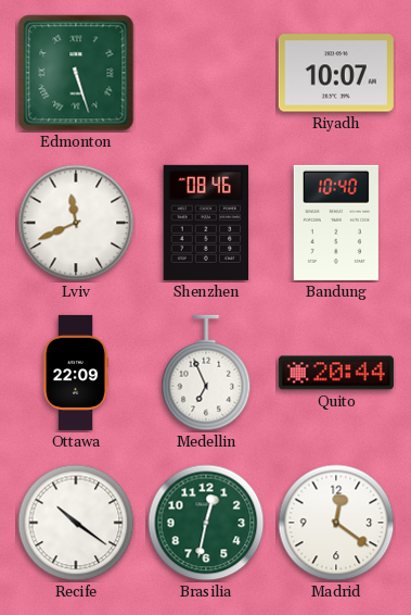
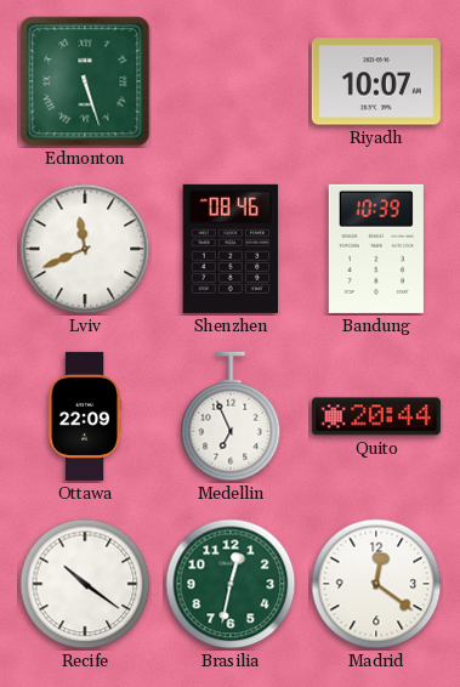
Bandung: 10:40 -> 10:39 (376, 249)
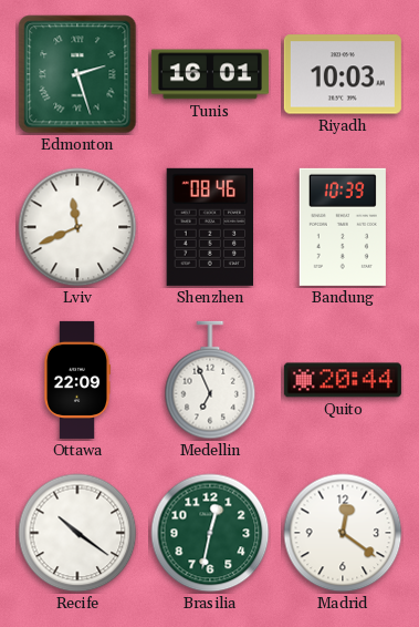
Edmonton: 5:27 -> 2:27 (77, 74)
Tunis: none -> 16:01 (210, 74)
Riyadh: 10:07 -> 10:03 (343, 74)
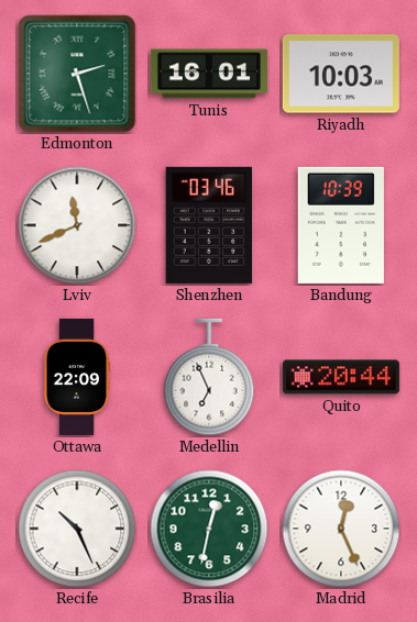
Shenzhen: 08:46 -> 03:46 (208, 225)
Recife: 10:21 -> 10:26 (77, 529)
Madrid: 12:21 -> 12:26 (341, 529)
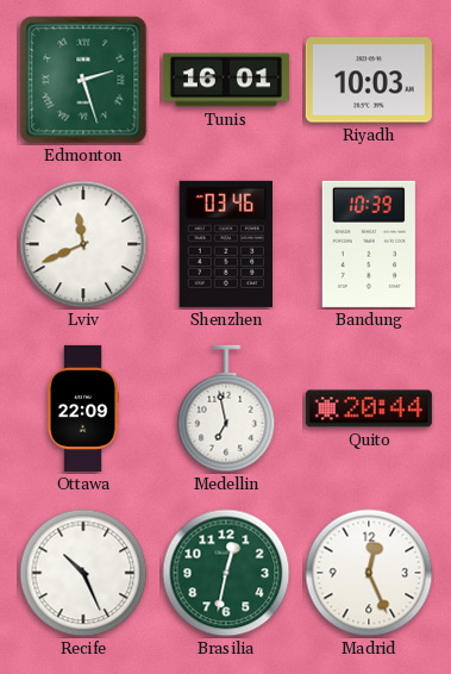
Medellin: 6:56 -> 6:58 (226, 408)
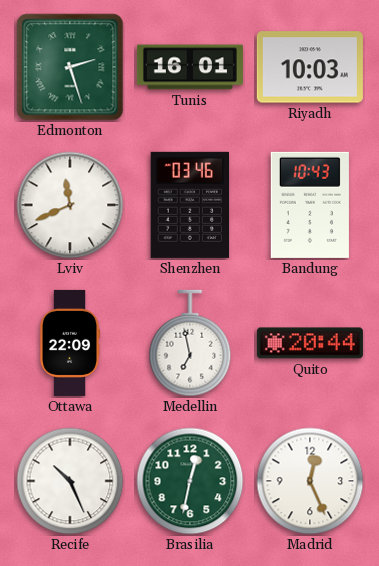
Bandung: 10:39 -> 10:43 (310, 205)
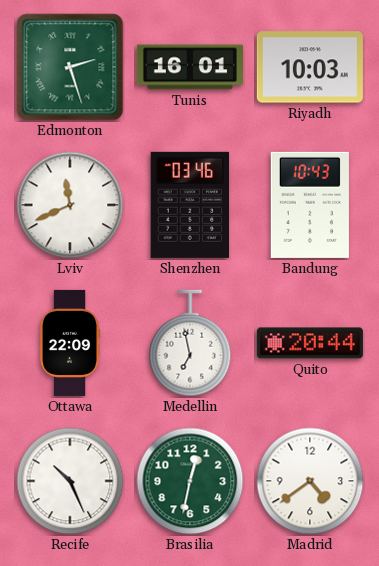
Madrid: 12:26 -> 4:39 (310, 481)
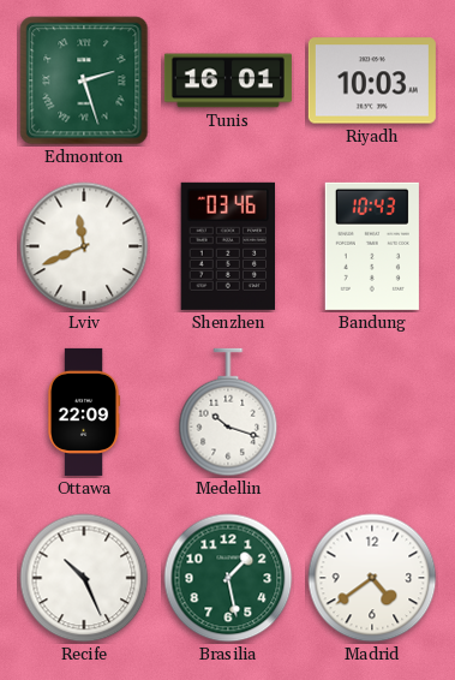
Medellin: 6:58 -> 10:18 (228, 412)
Quito: 20:44 -> none (310, 343)
Brasilia: 12:32 -> 1:28 (228, 578)
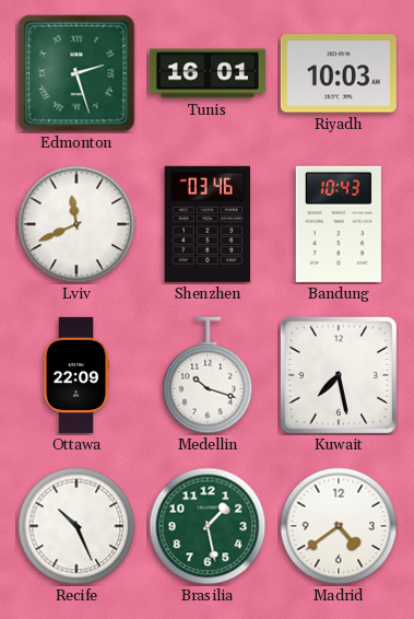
Kuwait: none -> 7:28 (339, 375)
